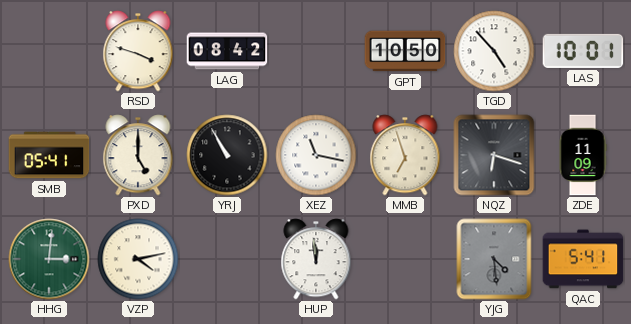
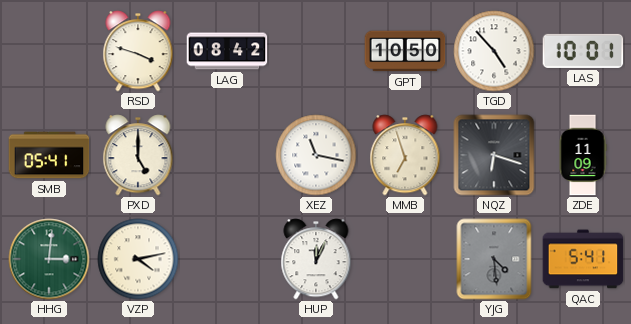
YRJ: 10:55 -> none (227, 155)
HUP: 11:59 -> 12:04 (316, 259)
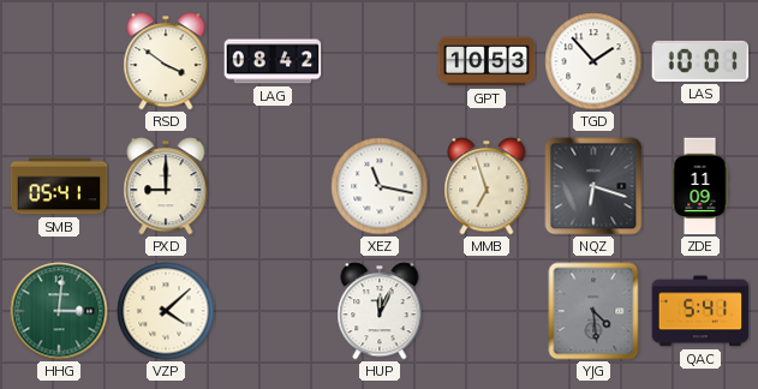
RSD: 3:48 -> 3:51 (166, 61)
GPT: 10:50 -> 10:53 (487, 61)
TGD: 4:53 -> 1:53 (593, 61)
PXD: 5:00 -> 9:00 (166, 186)
VZP: 4:13 -> 4:08 (166, 311)
